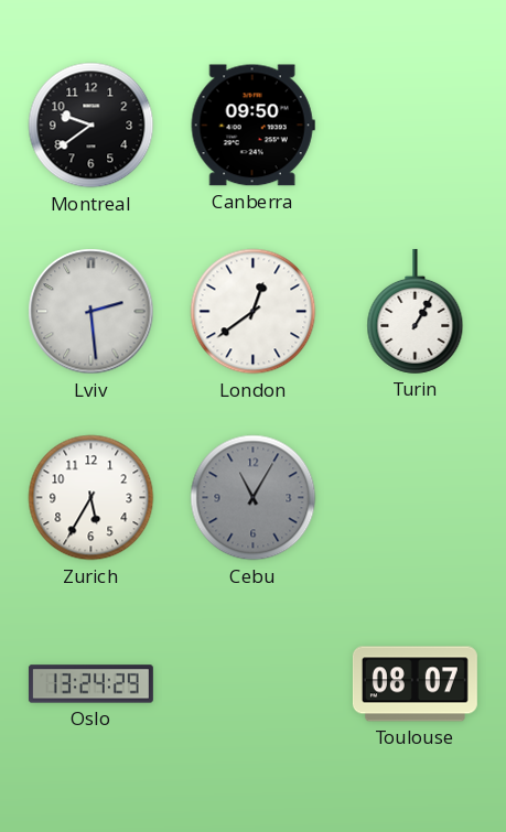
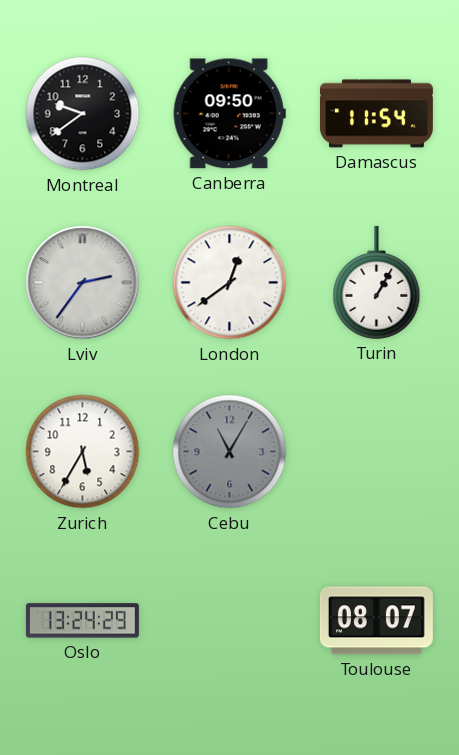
Damascus: none -> 11:54 (376, 114)
Lviv: 2:29 -> 2:36 (83, 283)
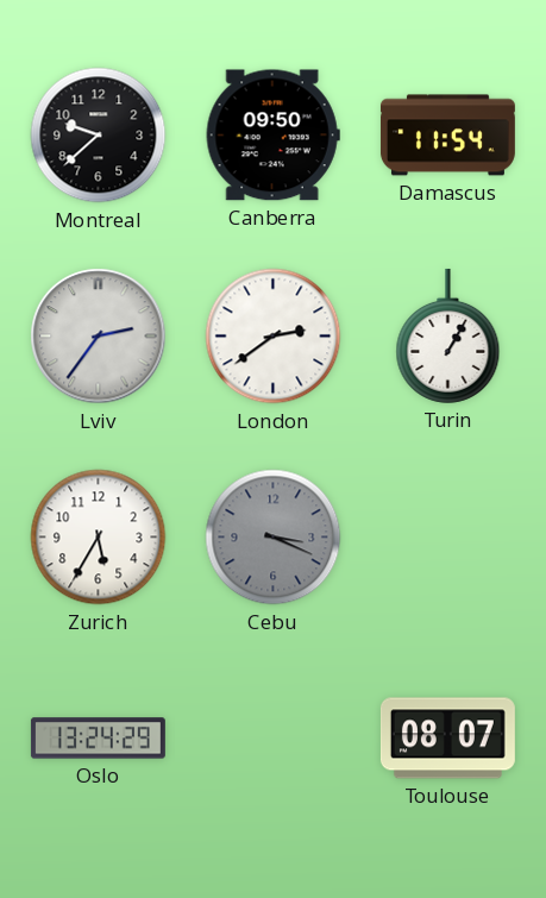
Montreal: 9:39 -> 9:38 (99, 136)
London: 12:39 -> 2:39 (274, 337)
Cebu: 11:05 -> 3:19 (274, 538)
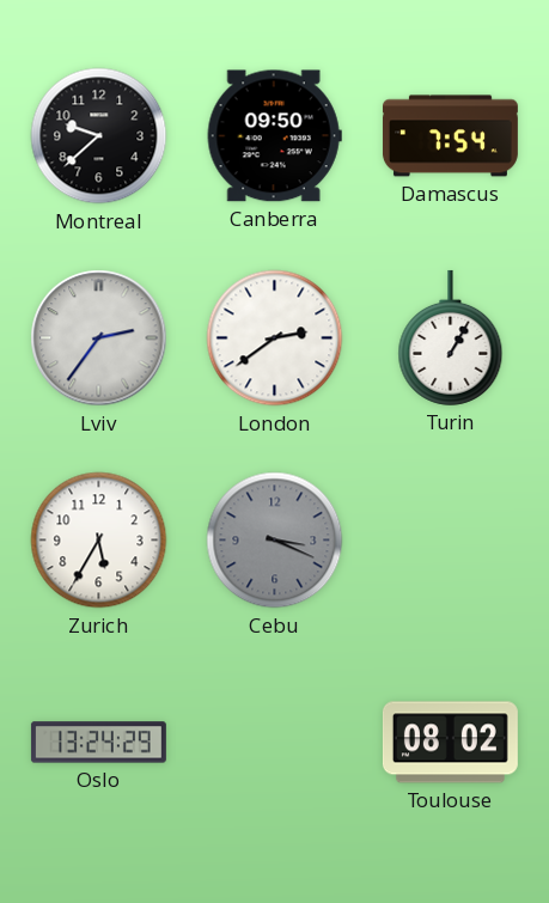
Damascus: 11:54 -> 7:54 (450, 136)
Toulouse: 08:07 -> 08:02 (450, 743)
